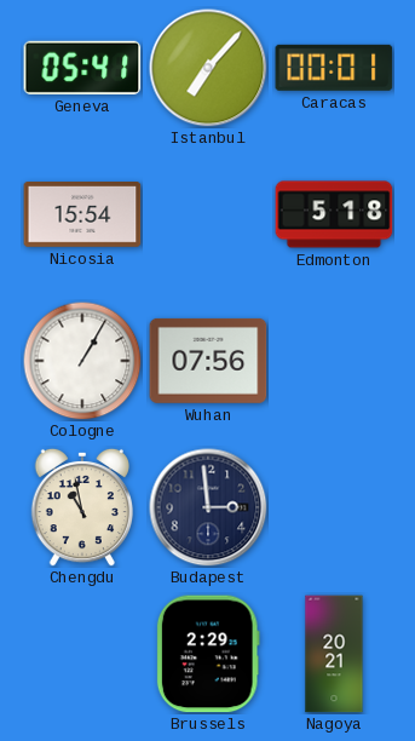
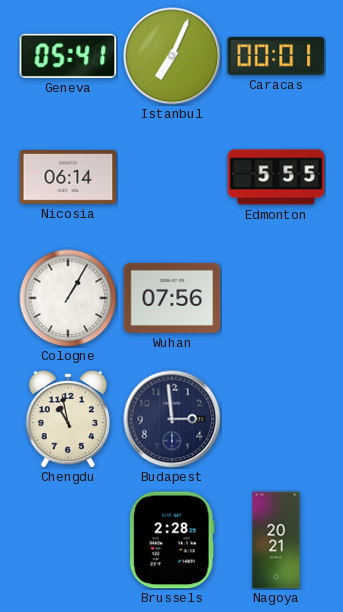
Istanbul: 7:07 -> 7:04 (172, 56)
Nicosia: 15:54 -> 06:14 (68, 178)
Edmonton: 5:18 -> 5:55 (276, 177)
Brussels: 2:29 -> 2:28 (172, 540)
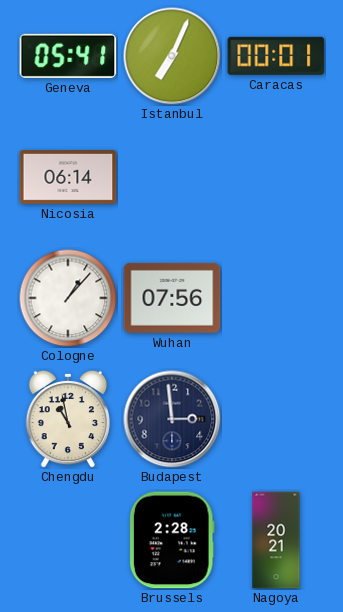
Edmonton: 5:55 -> none (276, 177)
Cologne: 1:05 -> 1:07 (68, 298)
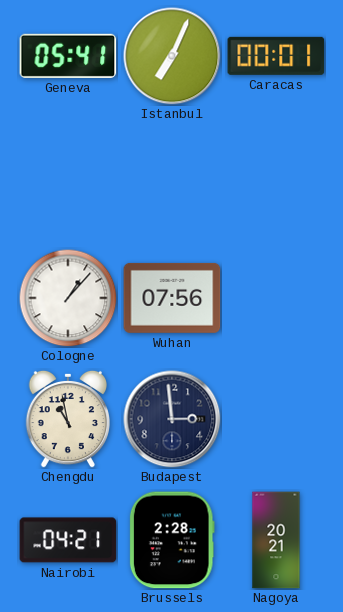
Nicosia: 06:14 -> none (68, 178)
Nairobi: none -> 04:21 (68, 540)
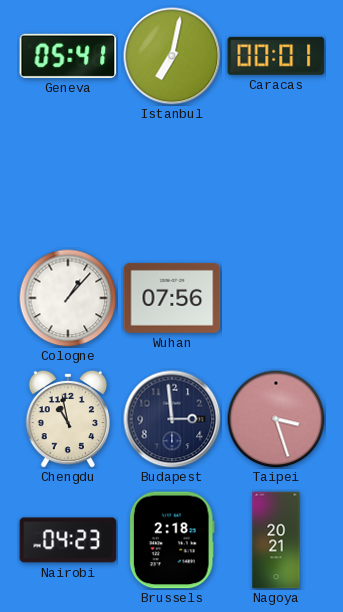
Istanbul: 7:04 -> 7:02 (172, 56)
Taipei: none -> 3:27 (276, 419)
Nairobi: 04:21 -> 04:23 (68, 540)
Brussels: 2:28 -> 2:18 (172, 540)
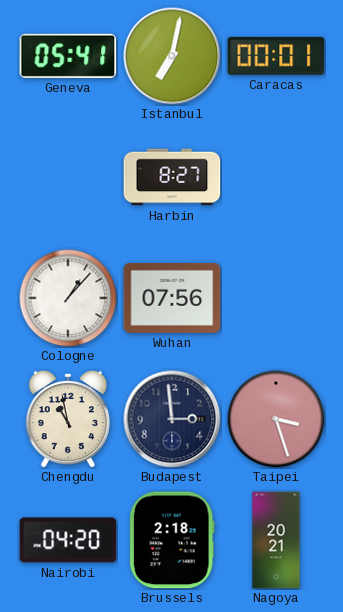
Harbin: none -> 8:27 (172, 177)
Nairobi: 04:23 -> 04:20 (68, 540)
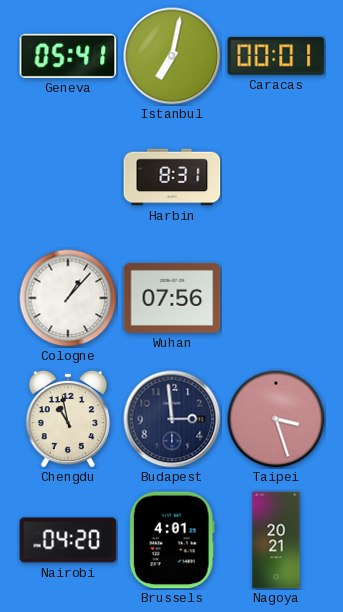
Harbin: 8:27 -> 8:31 (172, 177)
Brussels: 2:18 -> 4:01 (172, 540)
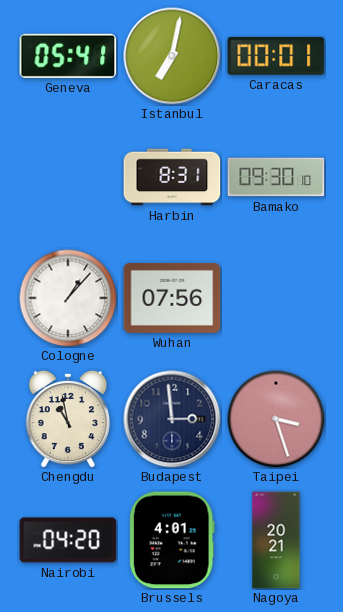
Bamako: none -> 09:30 (276, 177)
